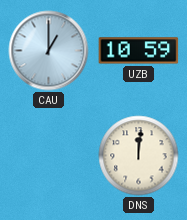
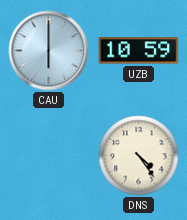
CAU: 1:00 -> 6:00 (49, 51)
DNS: 12:01 -> 4:24 (139, 156)
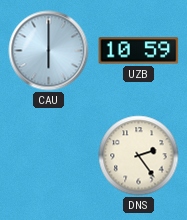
DNS: 4:24 -> 2:24 (139, 156)
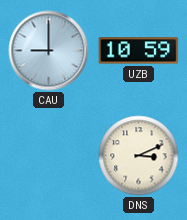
CAU: 6:00 -> 9:00 (49, 51)
DNS: 2:24 -> 3:11 (139, 156)
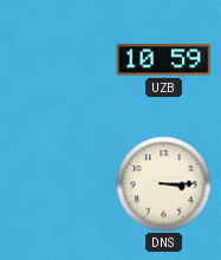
CAU: 9:00 -> none (49, 51)
DNS: 3:11 -> 3:15 (164, 184)
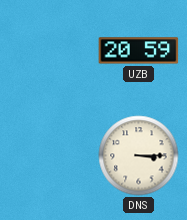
UZB: 10:59 -> 20:59 (139, 51)
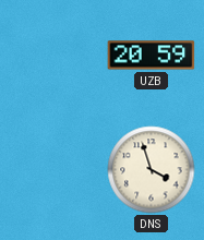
DNS: 3:15 -> 3:57 (152, 170)
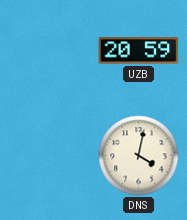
DNS: 3:57 -> 4:02 (139, 156)
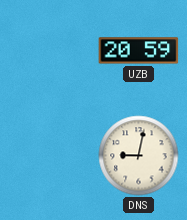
DNS: 4:02 -> 9:02 (139, 156)
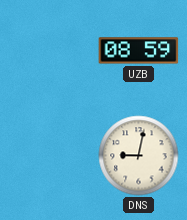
UZB: 20:59 -> 08:59 (139, 51)
